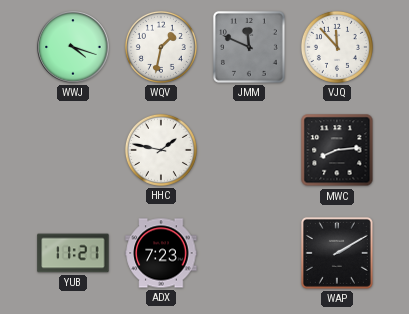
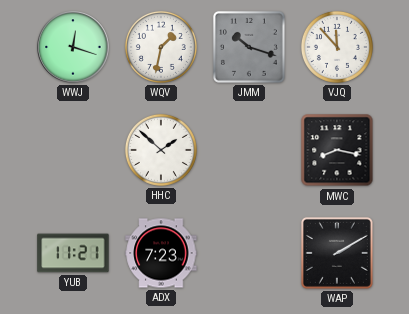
WWJ: 4:18 -> 12:18 (73, 47)
JMM: 11:49 -> 10:18 (249, 47)
HHC: 1:47 -> 1:52 (161, 150)
MWC: 8:14 -> 8:17 (337, 150)
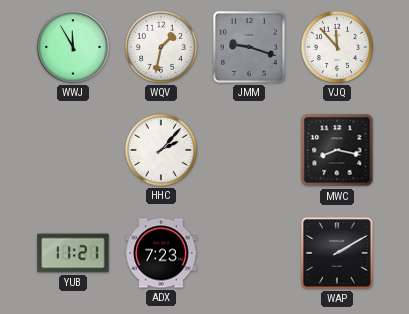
WWJ: 12:18 -> 11:55 (73, 47)
JMM: 10:18 -> 9:18 (249, 47)
HHC: 1:52 -> 2:07 (161, 150)
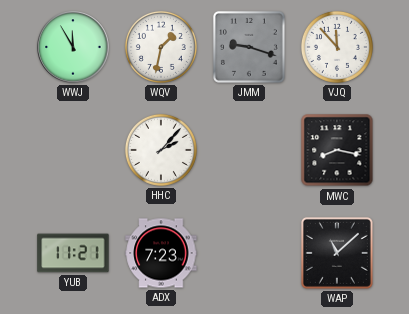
WAP: 2:10 -> 11:08 (337, 253)
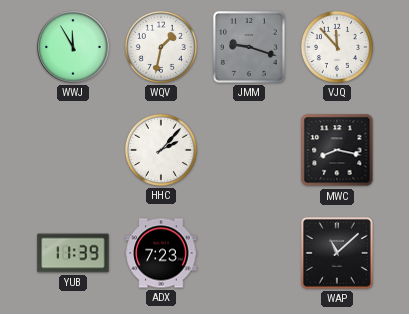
YUB: 11:21 -> 11:39 (73, 253)
